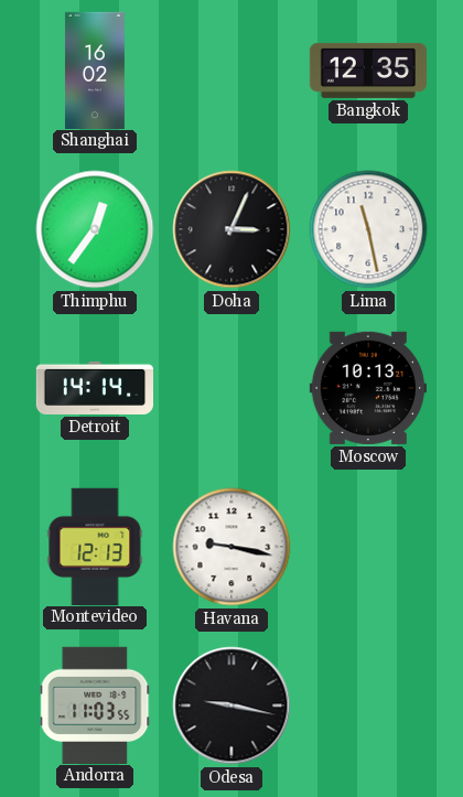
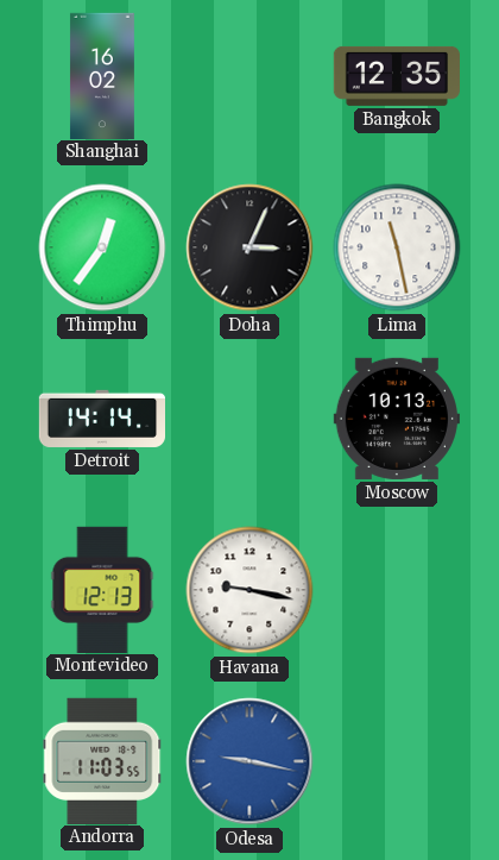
Odesa dial: black -> blue (249, 761)
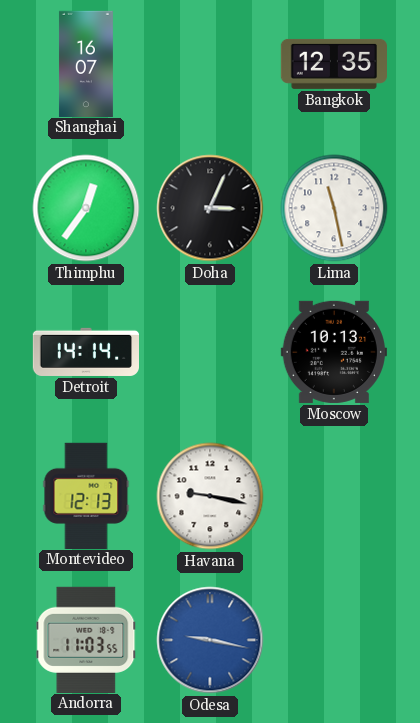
Shanghai: 16:02 -> 16:07 (86, 63)
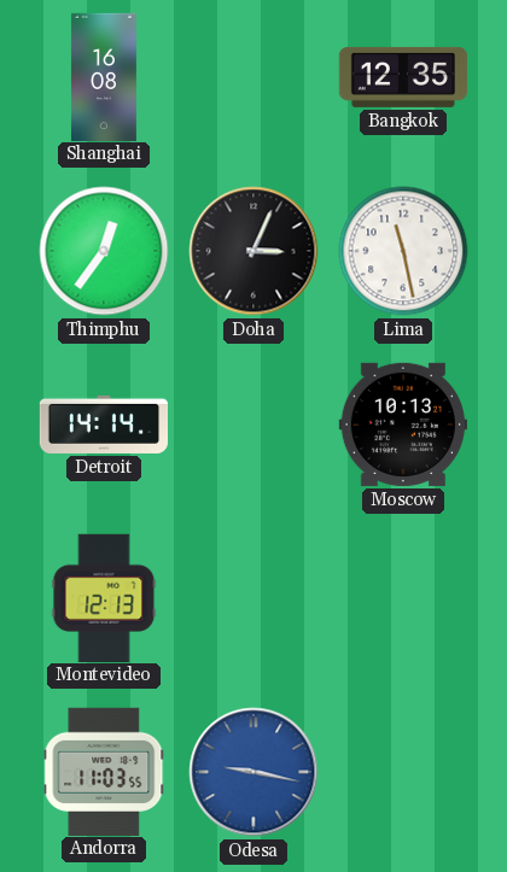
Shanghai: 16:07 -> 16:08 (104, 76)
Havana: 9:17 -> none (210, 496)
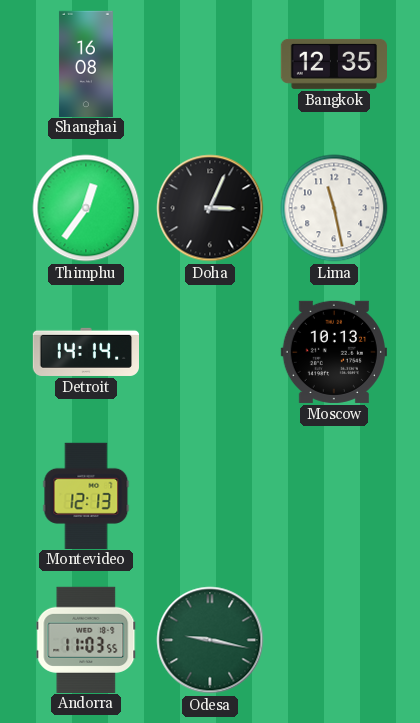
Odesa dial: blue -> green (210, 640)
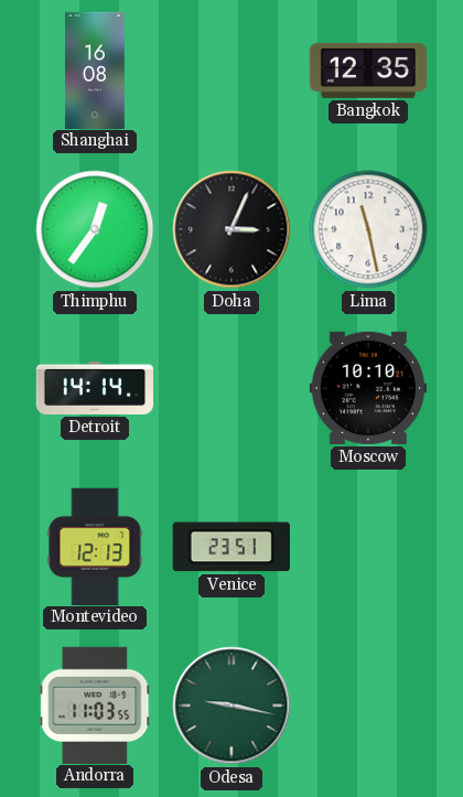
Moscow: 10:13 -> 10:10 (368, 388)
Venice: none -> 23:51 (232, 547)
